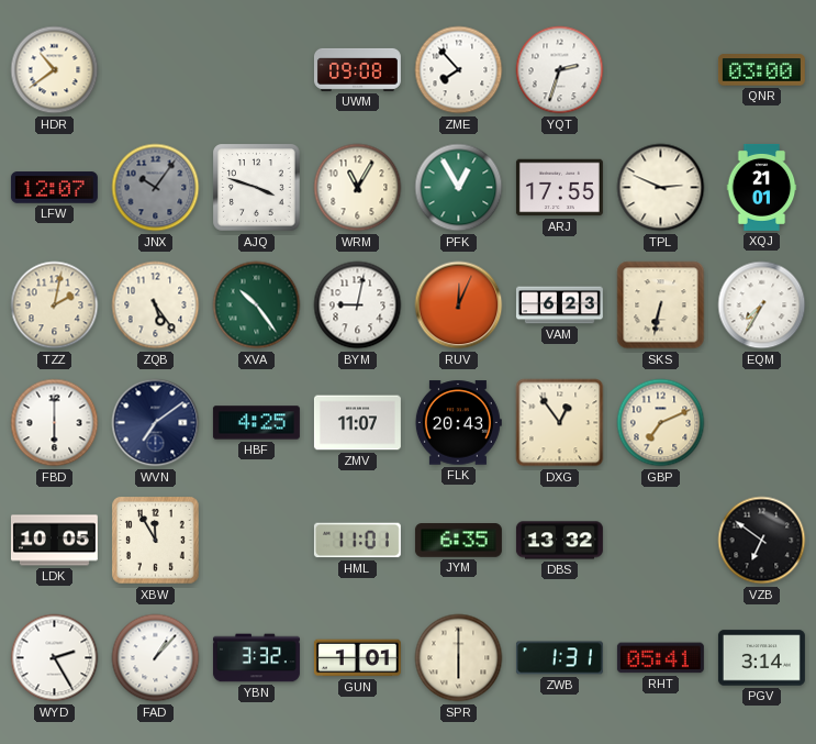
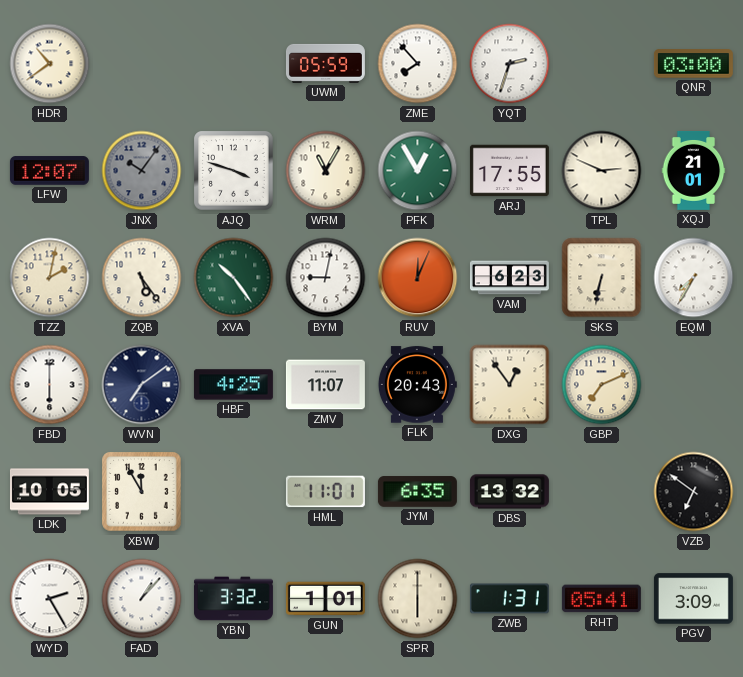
UWM: 09:08 -> 05:59 (325, 63)
PGV: 3:14 -> 3:09 (693, 599)
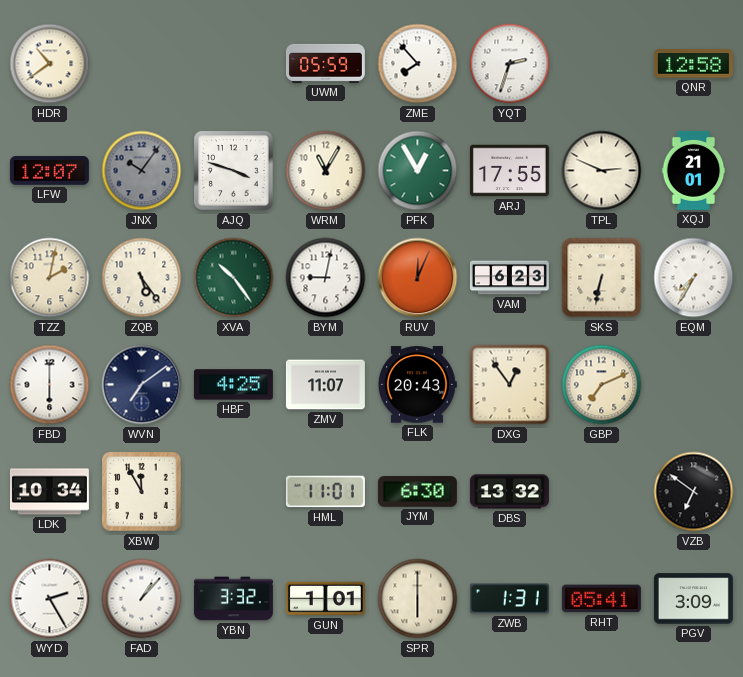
QNR: 03:00 -> 12:58 (693, 64)
LDK: 10:05 -> 10:34 (49, 492)
JYM: 6:35 -> 6:30 (417, 492)
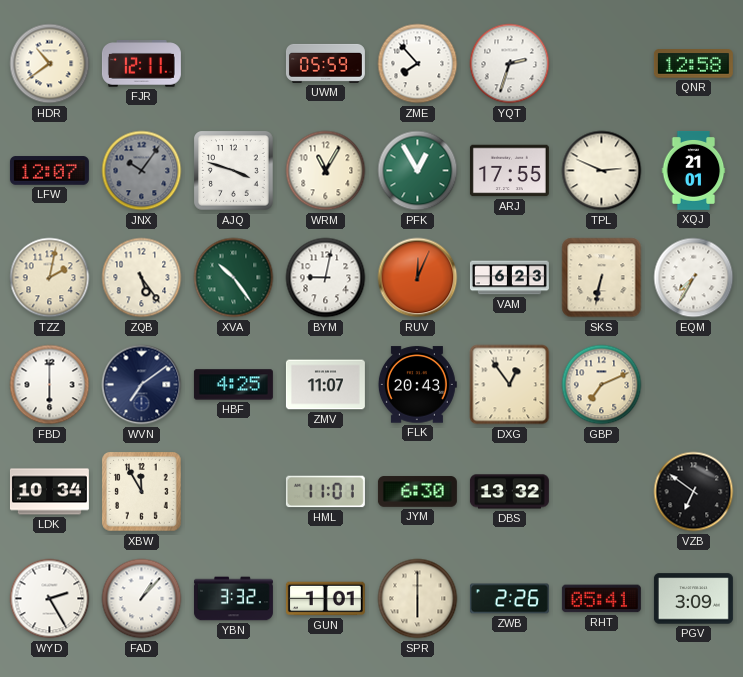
FJR: none -> 12:11 (141, 64)
ZWB: 1:31 -> 2:26 (509, 599)
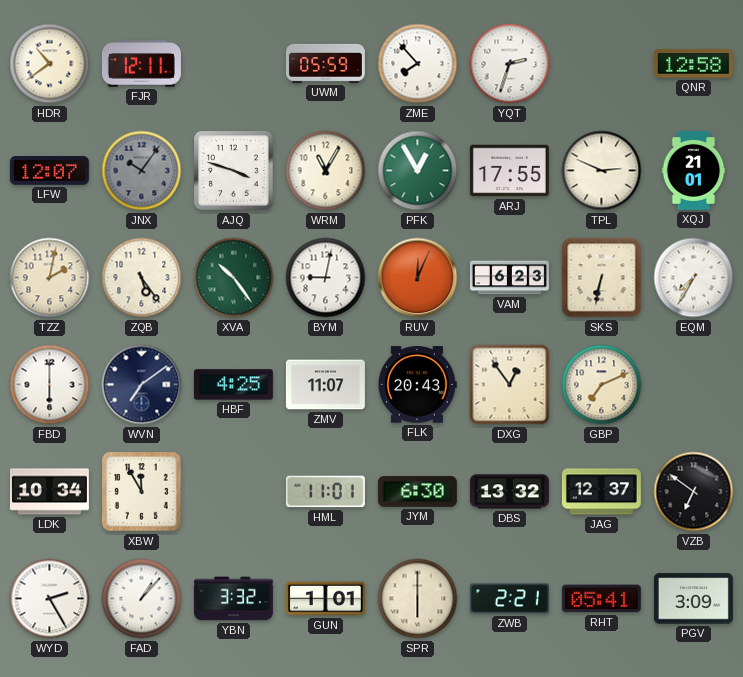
JAG: none -> 12:37 (601, 492)
ZWB: 2:26 -> 2:21 (509, 599)
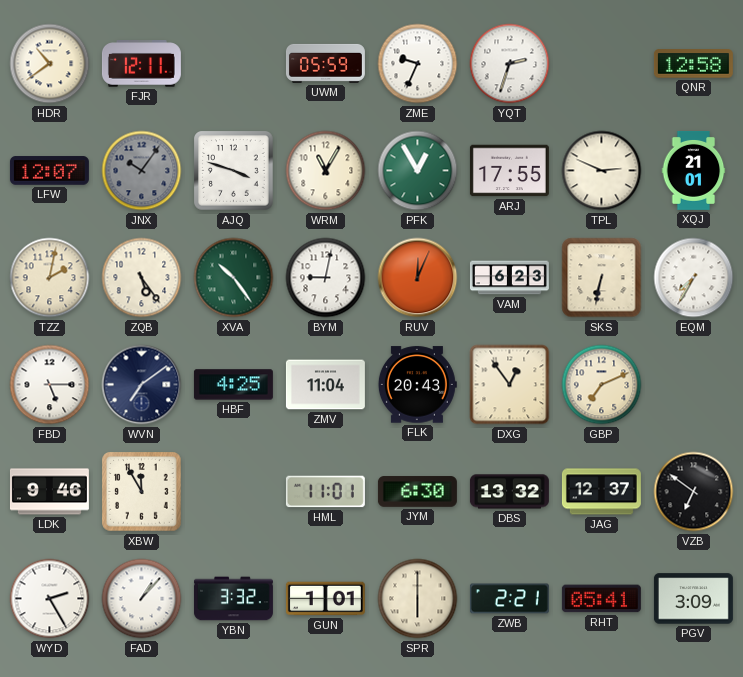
ZME: 7:53 -> 9:34 (418, 64)
FBD: 6:00 -> 5:15 (50, 385)
ZMV: 11:07 -> 11:04 (325, 385)
LDK: 10:34 -> 9:46 (49, 492)
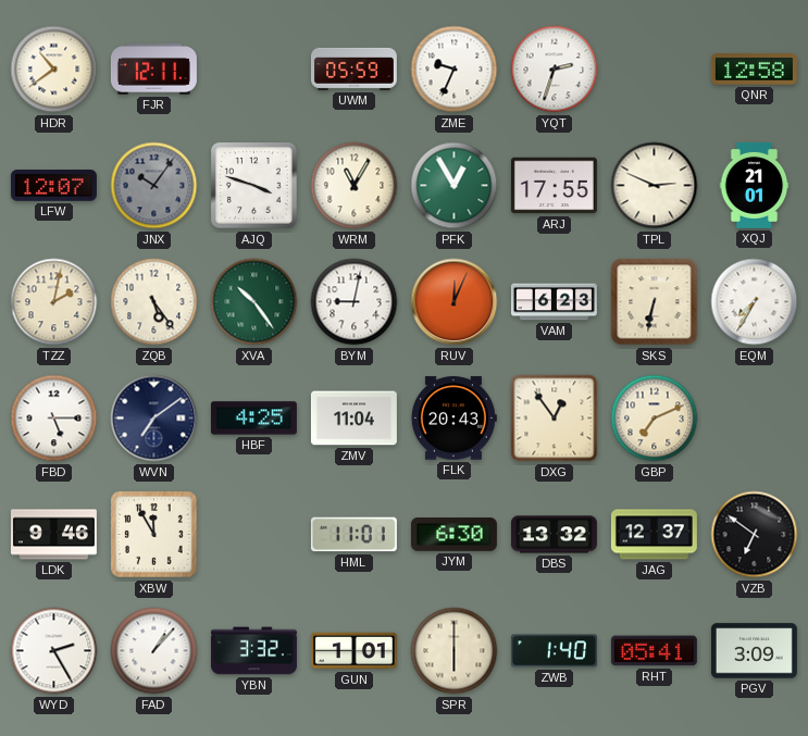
ZWB: 2:21 -> 1:40 (554, 651)
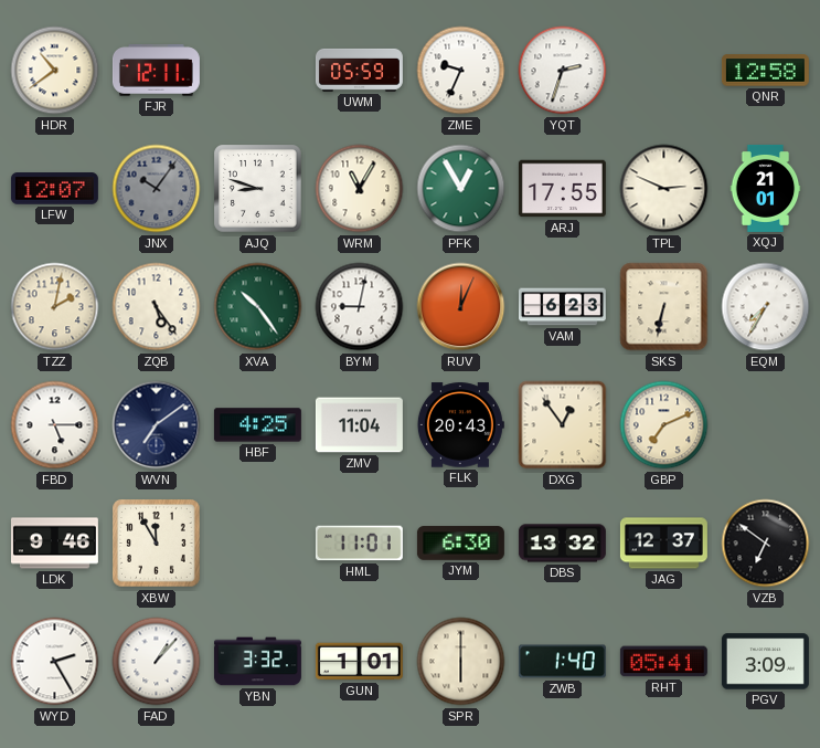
AJQ: 3:48 -> 8:48 (258, 189)
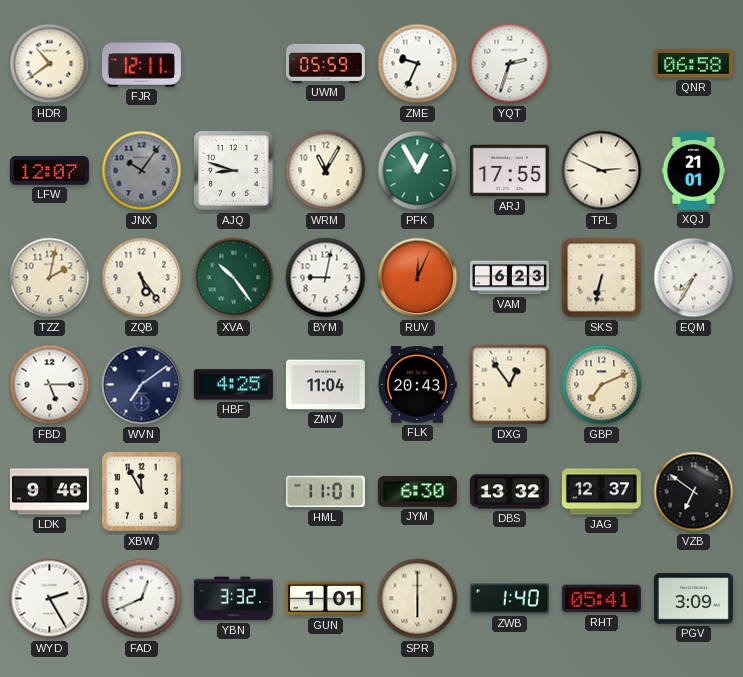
QNR: 12:58 -> 06:58 (693, 64)
FAD: 1:07 -> 12:41 (142, 599)
